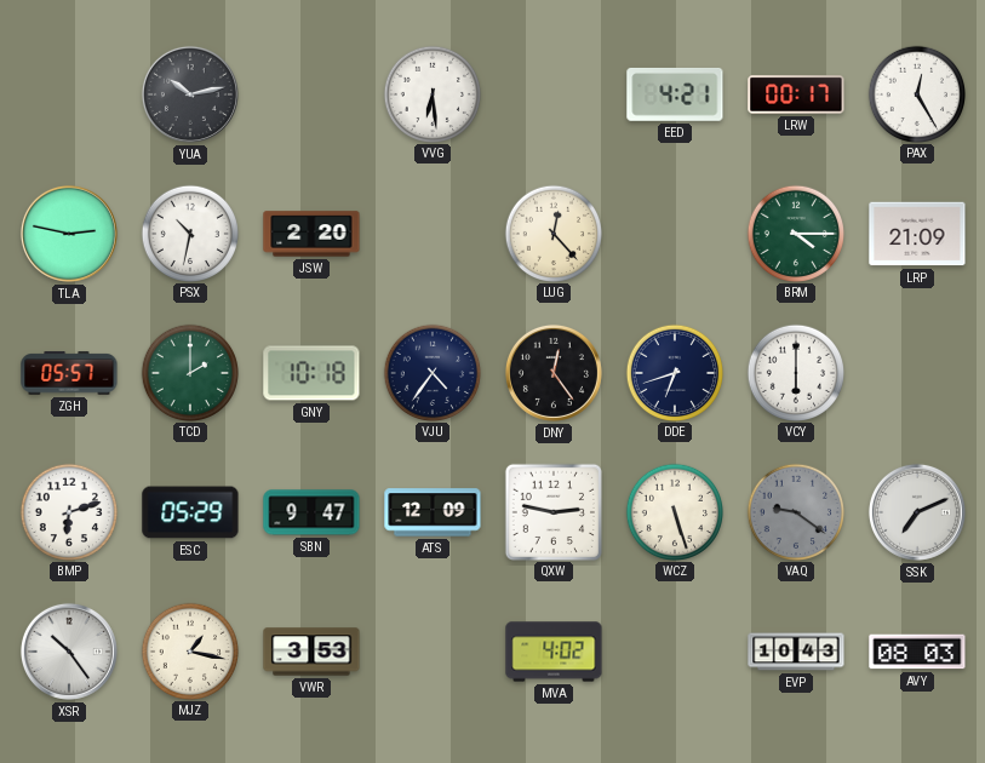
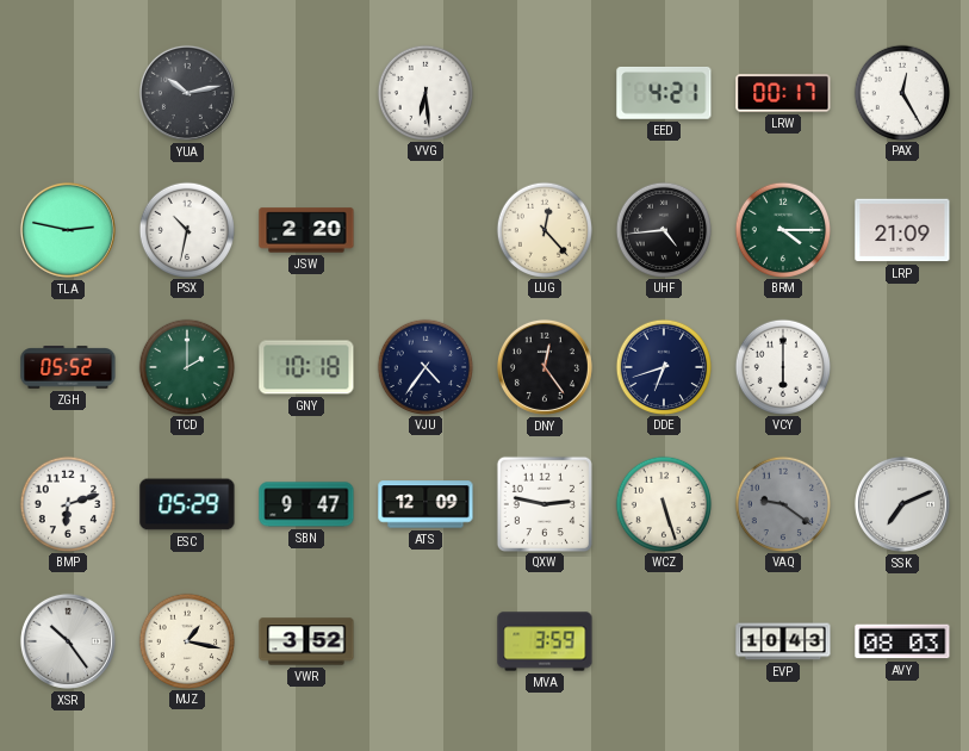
UHF: none -> 4:44 (663, 229)
ZGH: 05:57 -> 05:52 (68, 367)
VWR: 3:53 -> 3:52 (306, 641)
MVA: 4:02 -> 3:59 (545, 641)
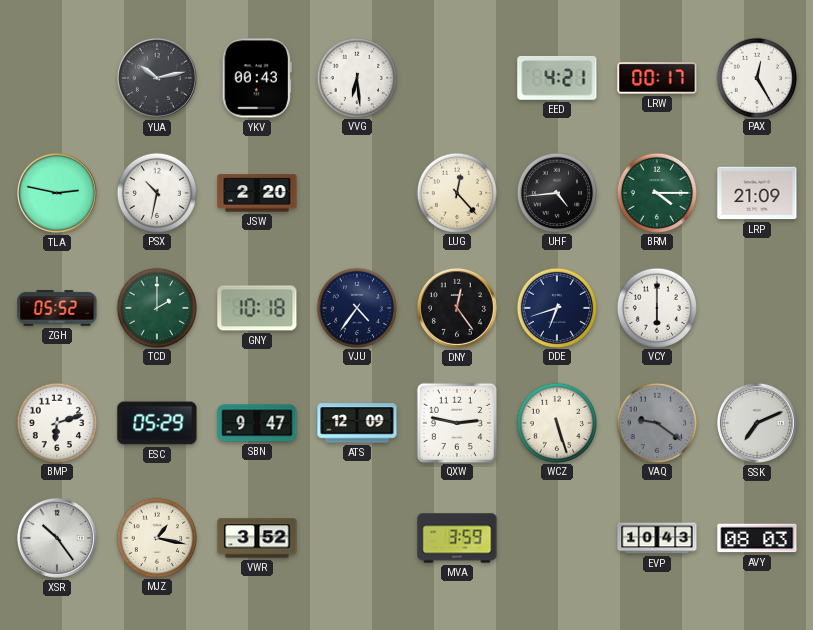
YKV: none -> 00:43 (257, 78)
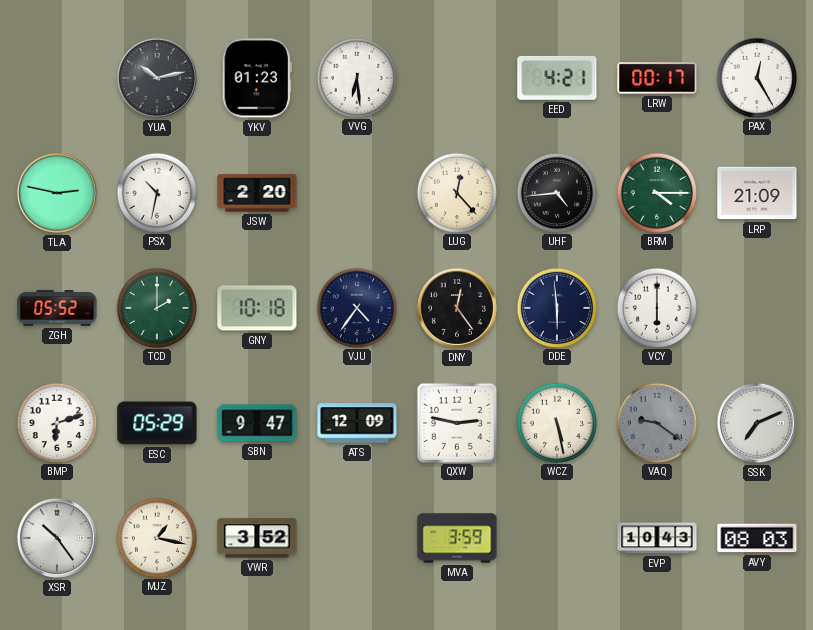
YKV: 00:43 -> 01:23 (257, 78)
DDE: 6:42 -> 5:59 (556, 307)
WCZ: 5:27 -> 5:28 (556, 422)
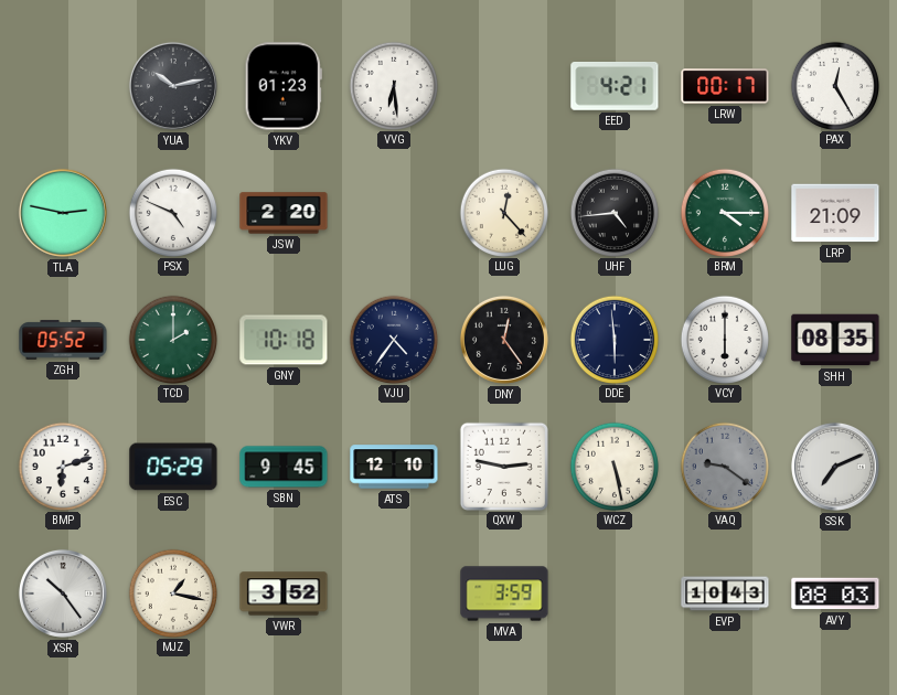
PSX: 10:32 -> 4:49 (172, 212)
SHH: none -> 08:35 (835, 340)
SBN: 9:47 -> 9:45 (284, 467)
ATS: 12:09 -> 12:10 (394, 467)
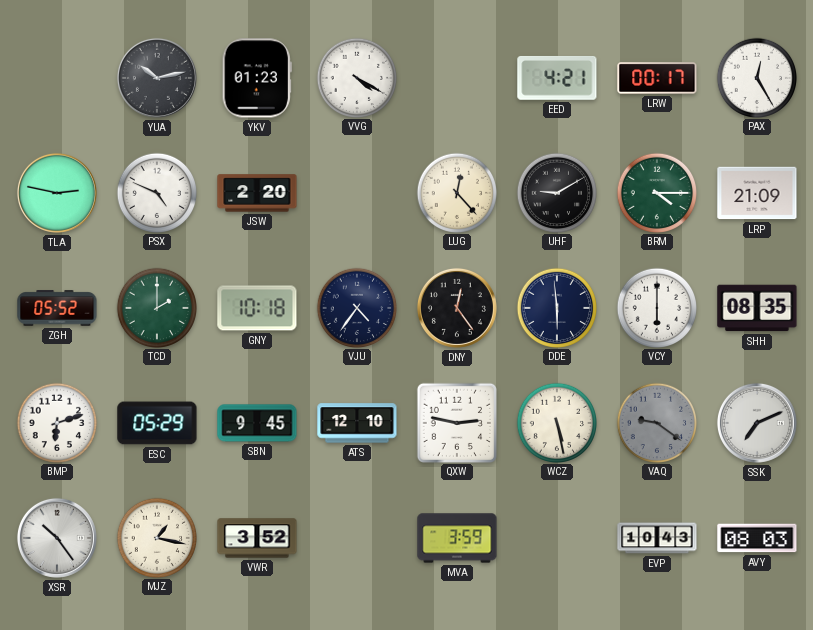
VVG: 6:29 -> 4:20 (356, 77)
UHF: 4:44 -> 9:10 (556, 192)
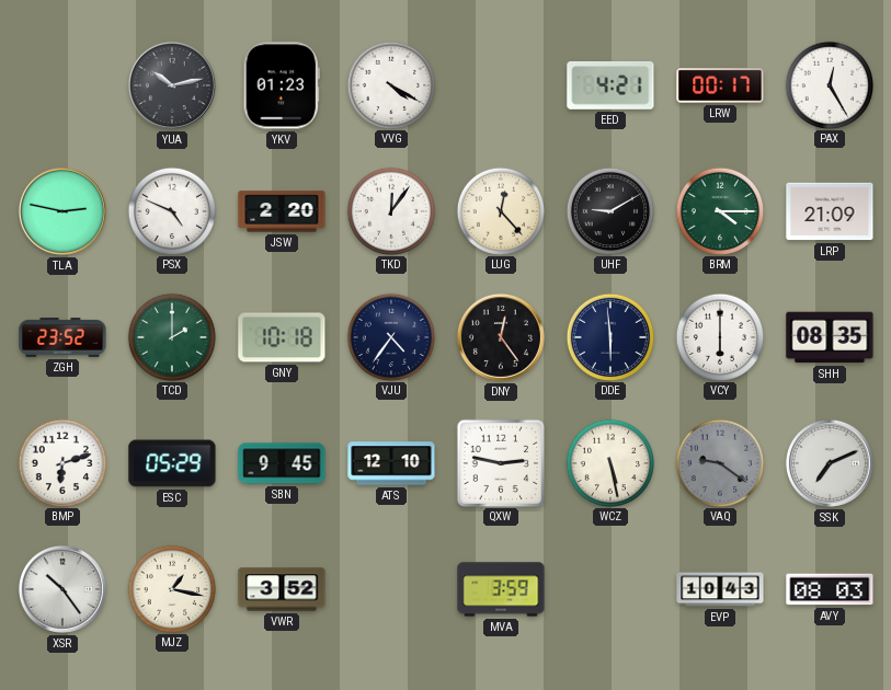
TKD: none -> 12:06 (390, 210)
ZGH: 05:52 -> 23:52 (62, 337)
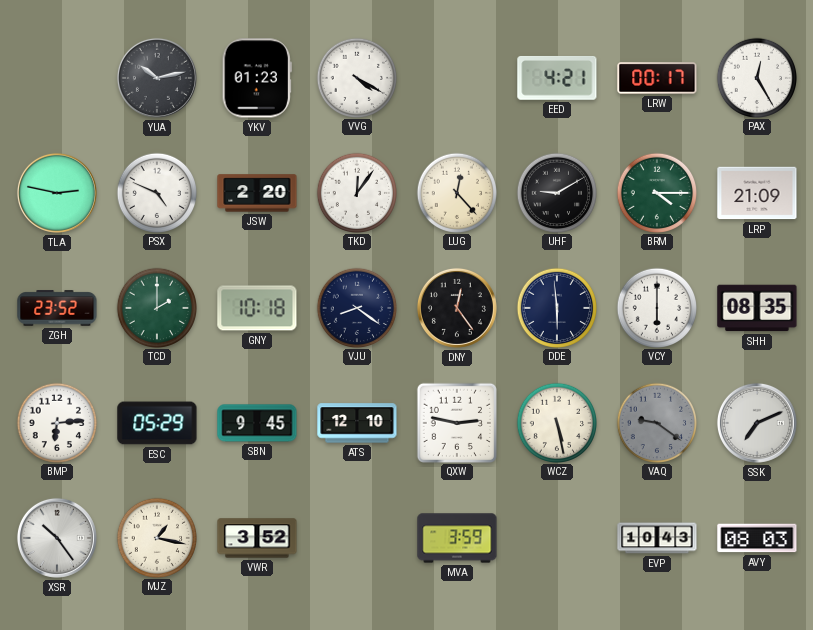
VJU: 4:36 -> 8:21 (356, 307)
BMP: 6:12 -> 6:14 (56, 422)
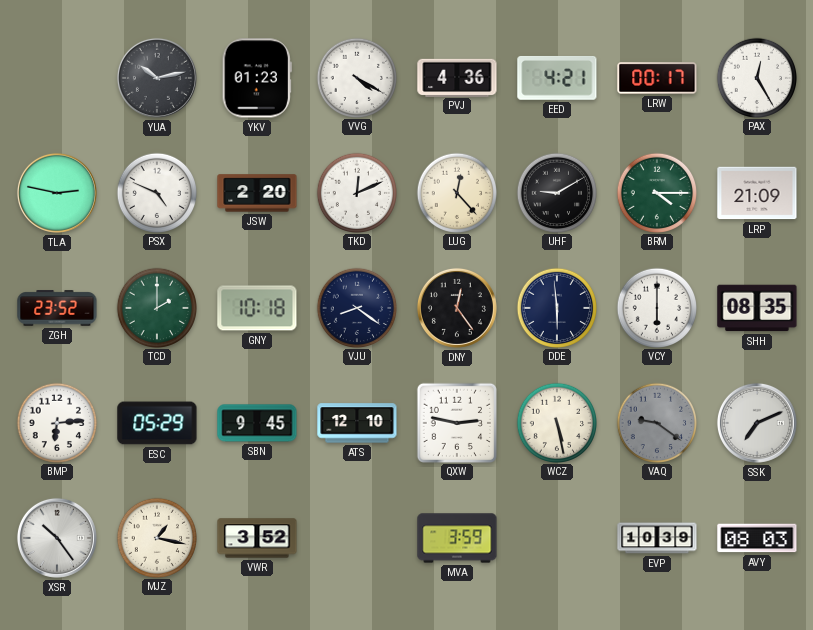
PVJ: none -> 4:36 (457, 77)
TKD: 12:06 -> 12:11 (356, 192)
EVP: 10:43 -> 10:39 (657, 538)
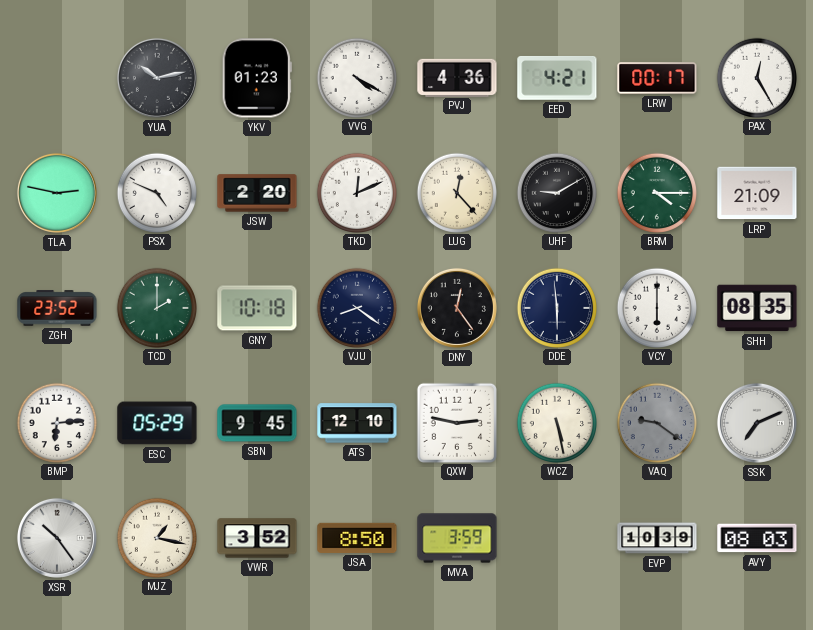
JSA: none -> 8:50 (357, 538)
